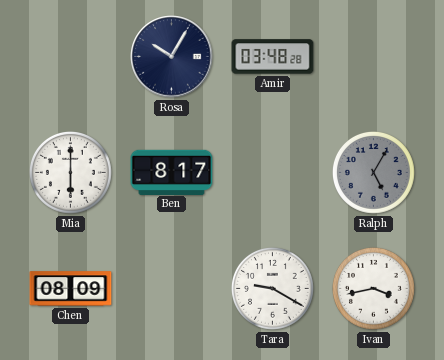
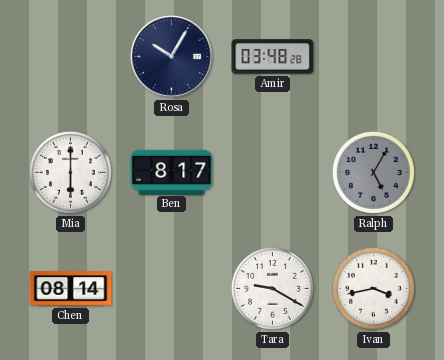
Chen: 08:09 -> 08:14 (71, 289)
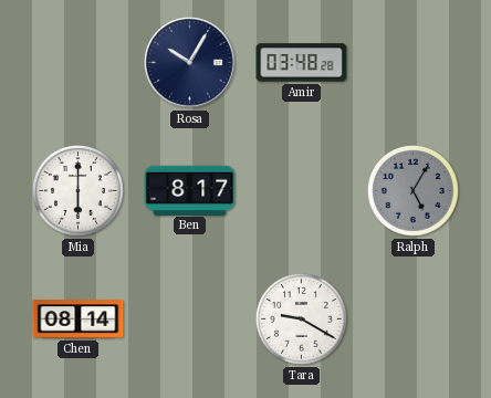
Ivan: 3:43 -> none (373, 288)
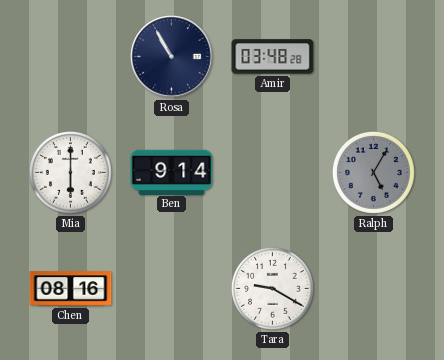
Rosa: 10:05 -> 10:55 (172, 57)
Ben: 8:17 -> 9:14 (172, 172)
Chen: 08:14 -> 08:16 (71, 289)
